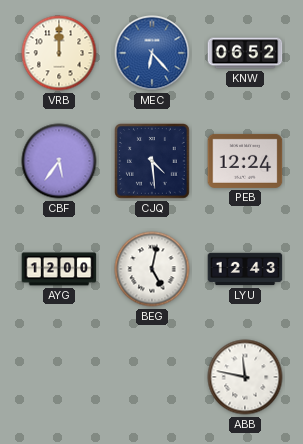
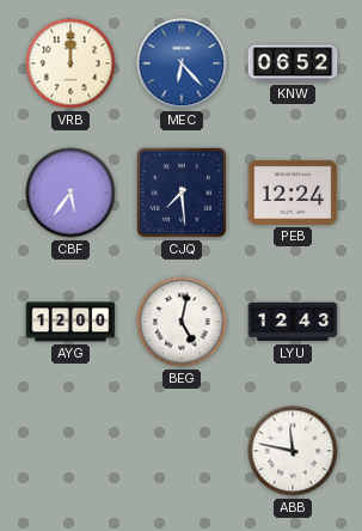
CJQ: 4:29 -> 7:29 (183, 194)
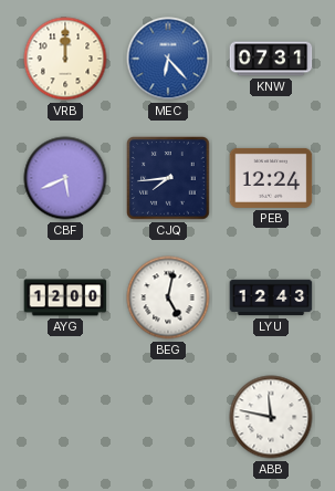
KNW: 06:52 -> 07:31 (271, 59)
CBF: 5:36 -> 5:41 (65, 178)
CJQ: 7:29 -> 7:44 (169, 179)
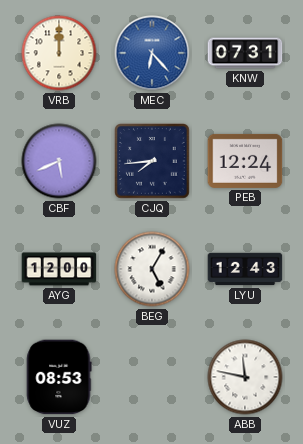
BEG: 5:02 -> 5:05 (152, 269)
VUZ: none -> 08:53 (59, 377)
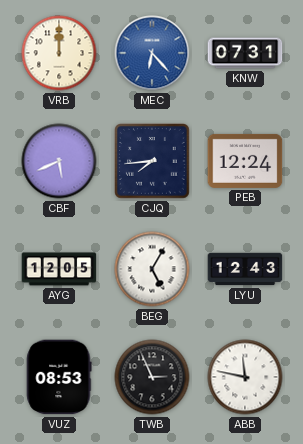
AYG: 12:00 -> 12:05 (59, 269)
TWB: none -> 2:56 (152, 377)
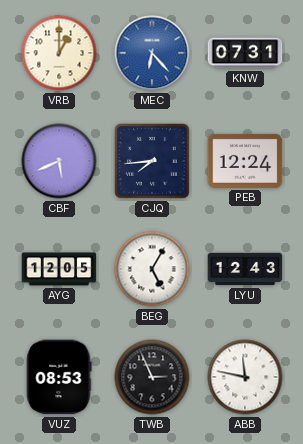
VRB: 12:00 -> 1:00 (59, 53)
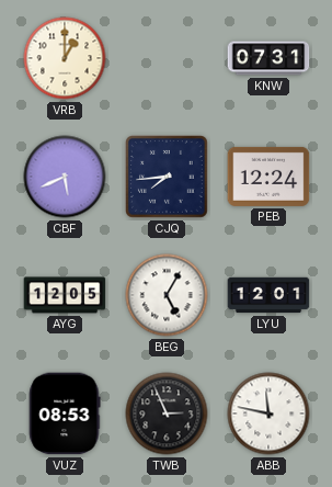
MEC: 6:23 -> none (152, 53)
LYU: 12:43 -> 12:01 (268, 295)
